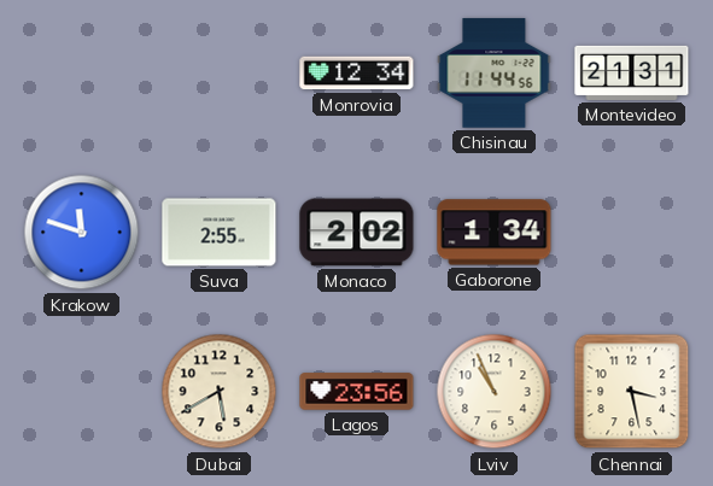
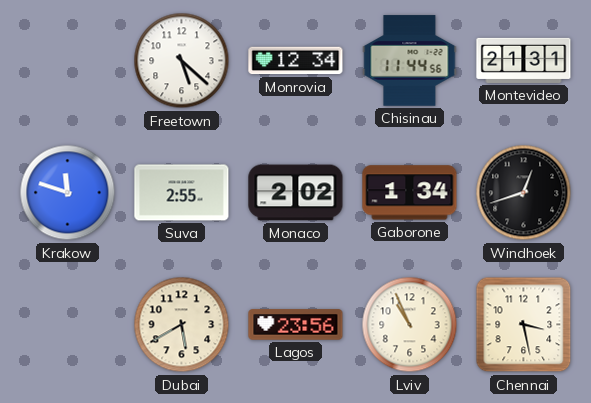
Freetown: none -> 5:22 (182, 61)
Windhoek: none -> 12:42 (524, 193)
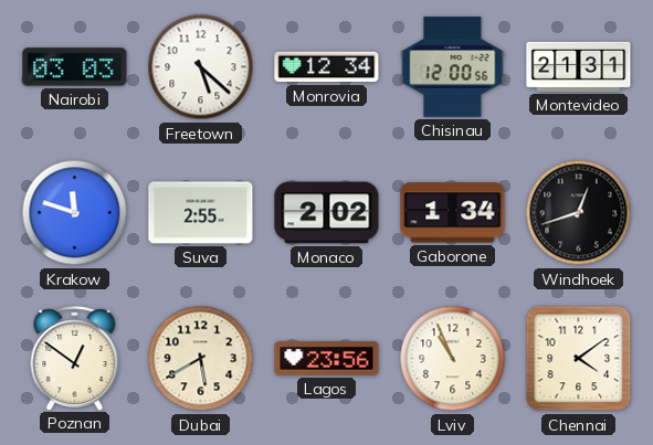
Nairobi: none -> 03:03 (75, 67)
Chisinau: 11:44 -> 12:00 (453, 67)
Poznan: none -> 12:51 (75, 358)
Chennai: 3:28 -> 4:09 (579, 359)
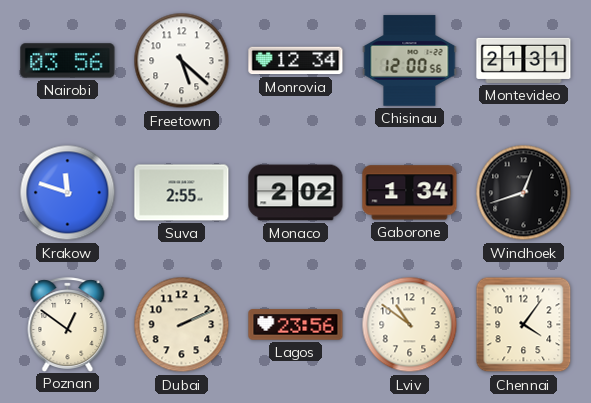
Nairobi: 03:03 -> 03:56 (68, 61)
Dubai: 5:40 -> 2:11 (182, 325)
Lviv: 10:56 -> 10:51 (410, 325)
Chennai: 4:09 -> 4:06 (524, 325)
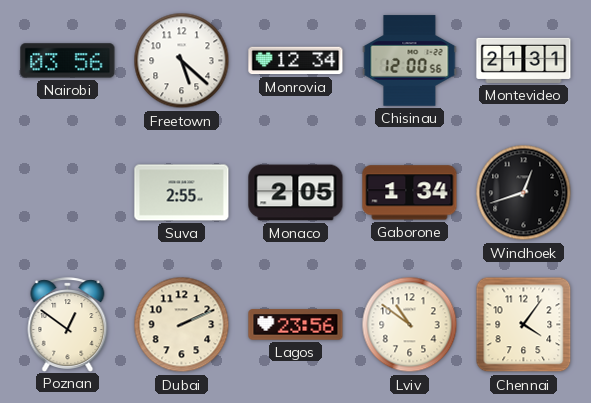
Krakow: 11:48 -> none (68, 193)
Monaco: 2:02 -> 2:05 (296, 193)
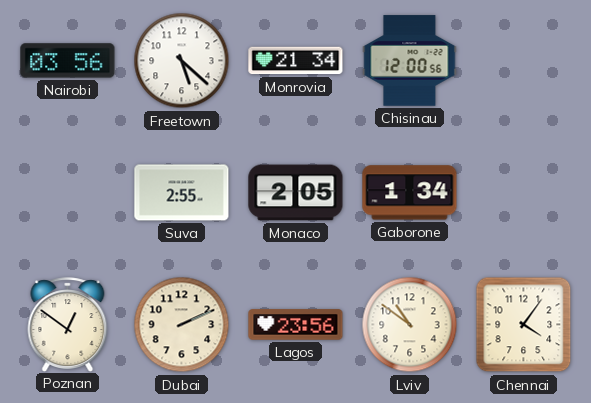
Monrovia: 12:34 -> 21:34 (296, 61)
Montevideo: 21:31 -> none (524, 60)
Windhoek: 12:42 -> none (524, 193)
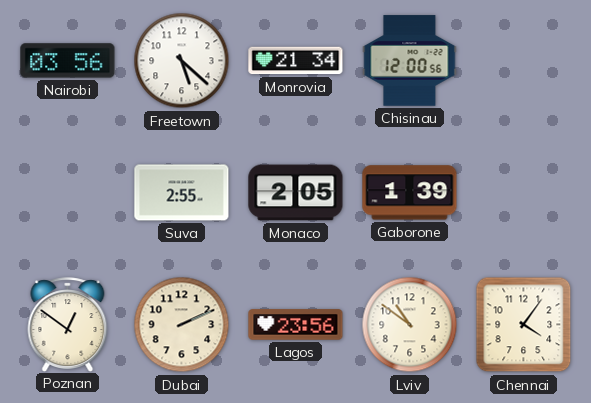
Gaborone: 1:34 -> 1:39 (410, 193)
